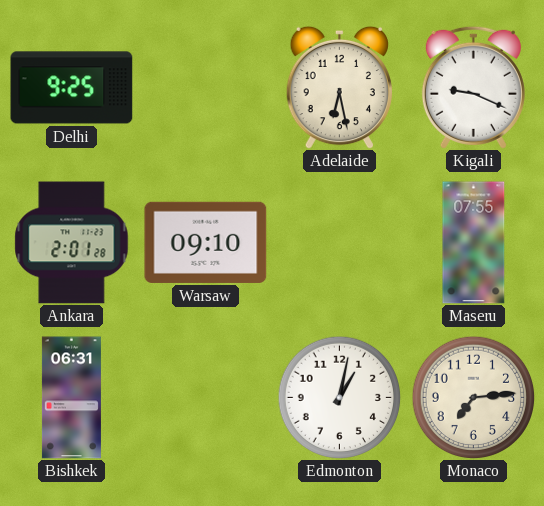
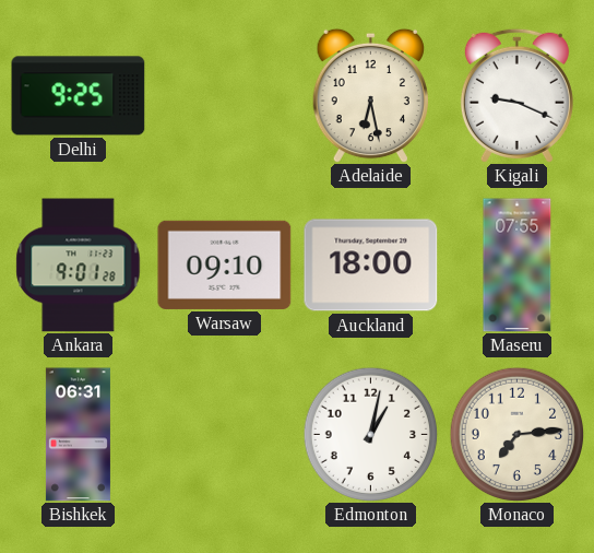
Ankara: 2:01 -> 9:01 (79, 266)
Auckland: none -> 18:00 (371, 266)
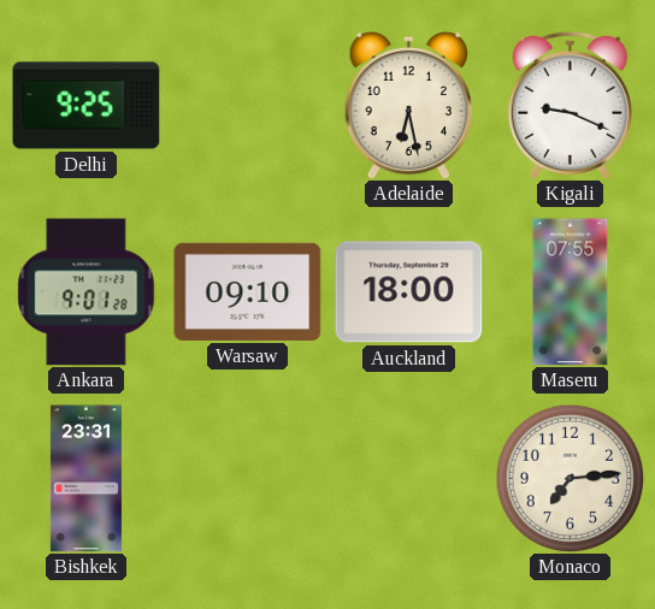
Bishkek: 06:31 -> 23:31 (85, 479)
Edmonton: 1:02 -> none (370, 434)
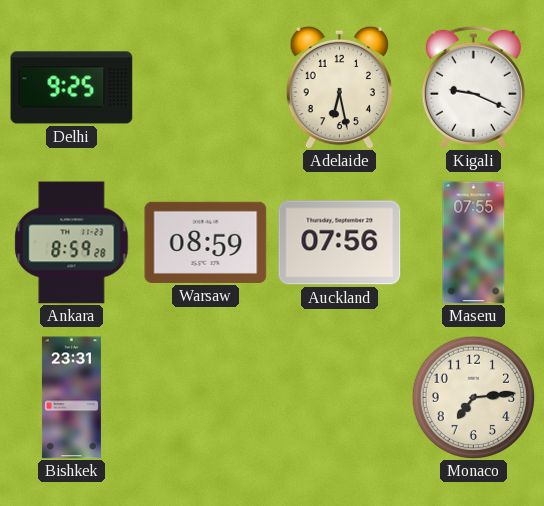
Ankara: 9:01 -> 8:59 (72, 243)
Warsaw: 09:10 -> 08:59 (206, 242)
Auckland: 18:00 -> 07:56 (340, 243)
